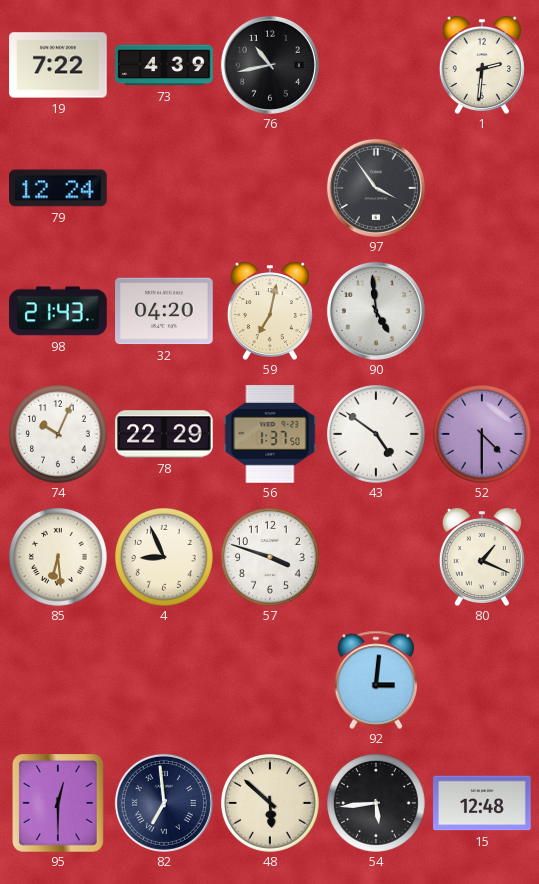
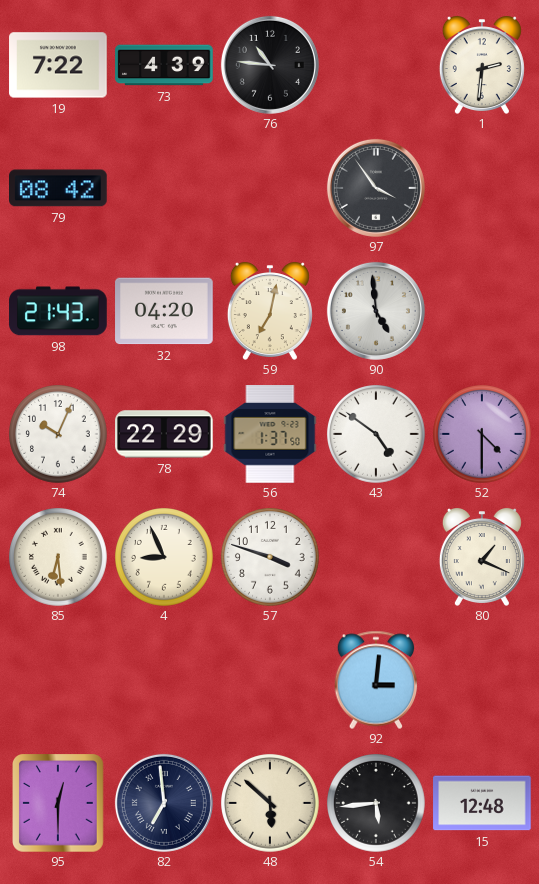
76: 10:43 -> 10:46 (270, 65)
79: 12:24 -> 08:42 (59, 188)
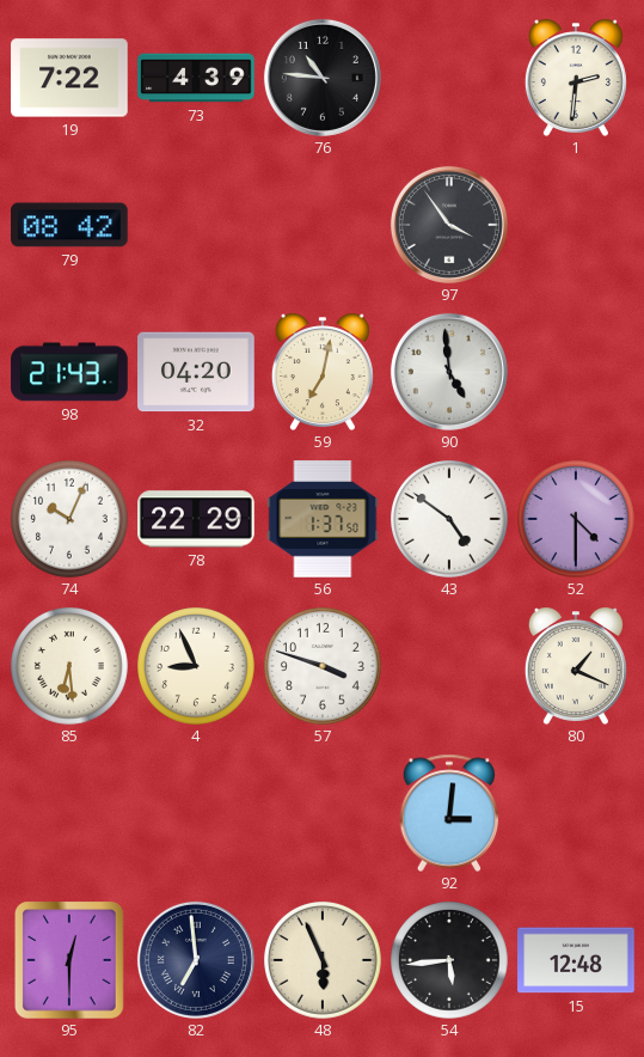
48: 5:52 -> 5:56 (324, 961)
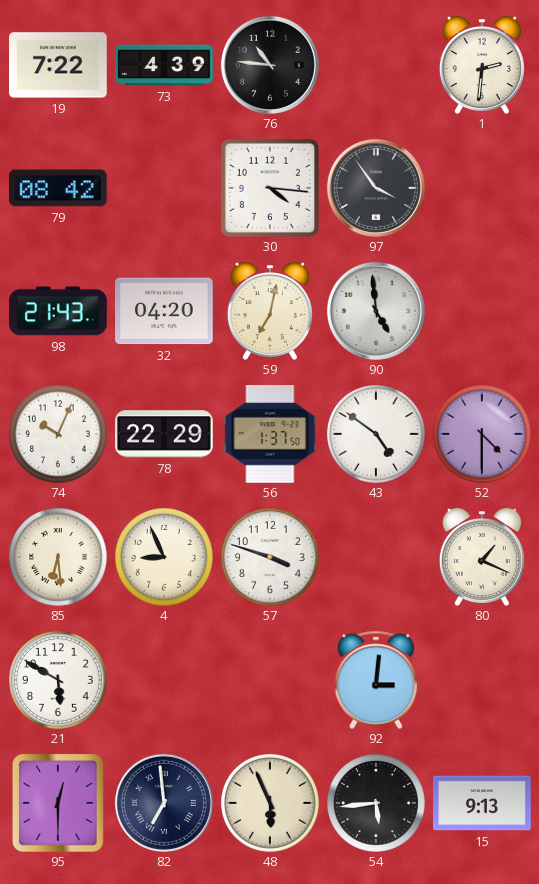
30: none -> 4:16 (270, 188)
21: none -> 5:50 (59, 681)
15: 12:48 -> 9:13 (482, 803)
